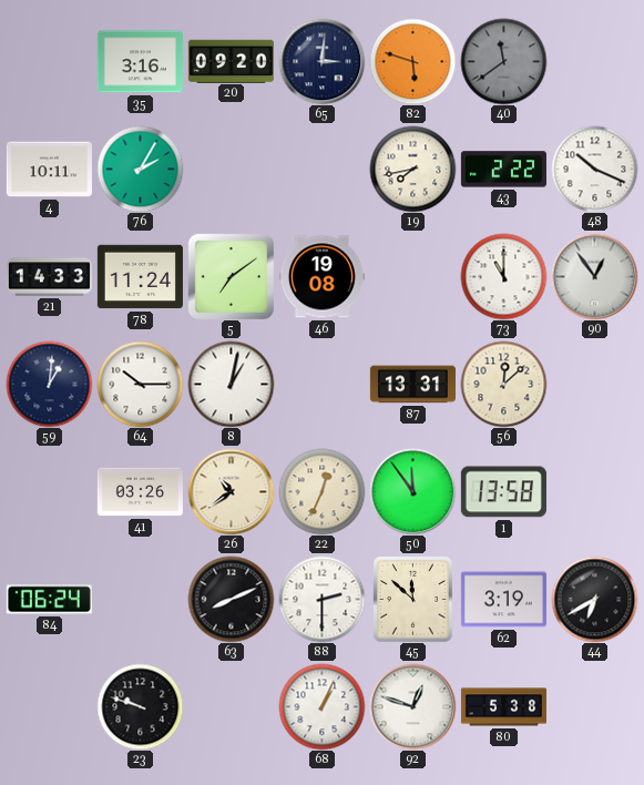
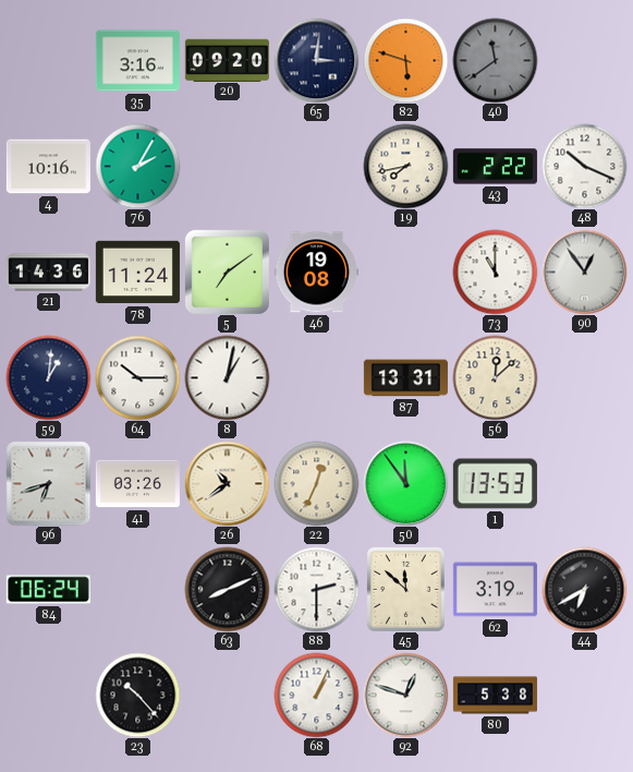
4: 10:11 -> 10:16 (48, 167)
21: 14:33 -> 14:36 (48, 273)
96: none -> 6:42 (48, 483)
1: 13:58 -> 13:53 (495, 484)
23: 9:48 -> 10:23 (137, 695)
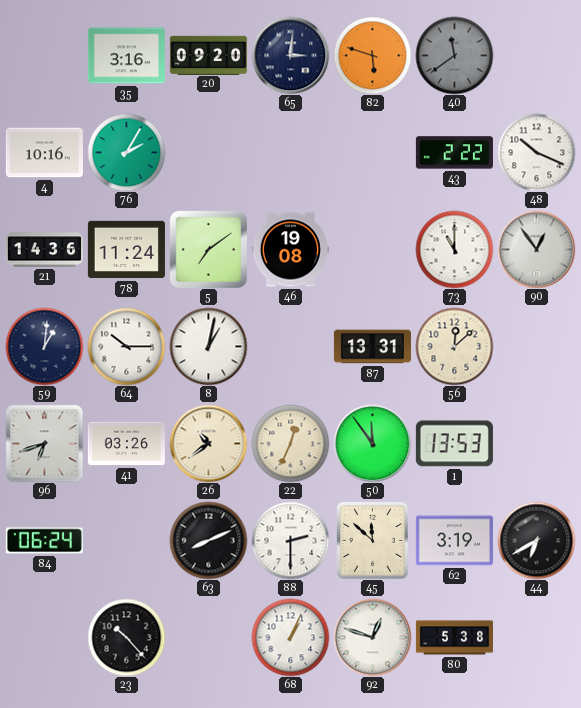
19: 7:43 -> none (405, 166)
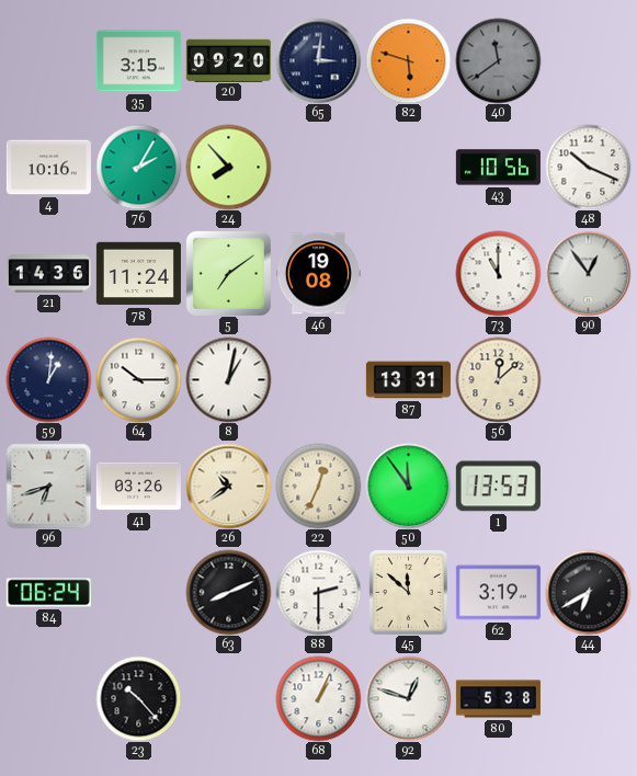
35: 3:16 -> 3:15 (138, 61)
24: none -> 7:53 (228, 167)
43: 2:22 -> 10:56 (498, 168)
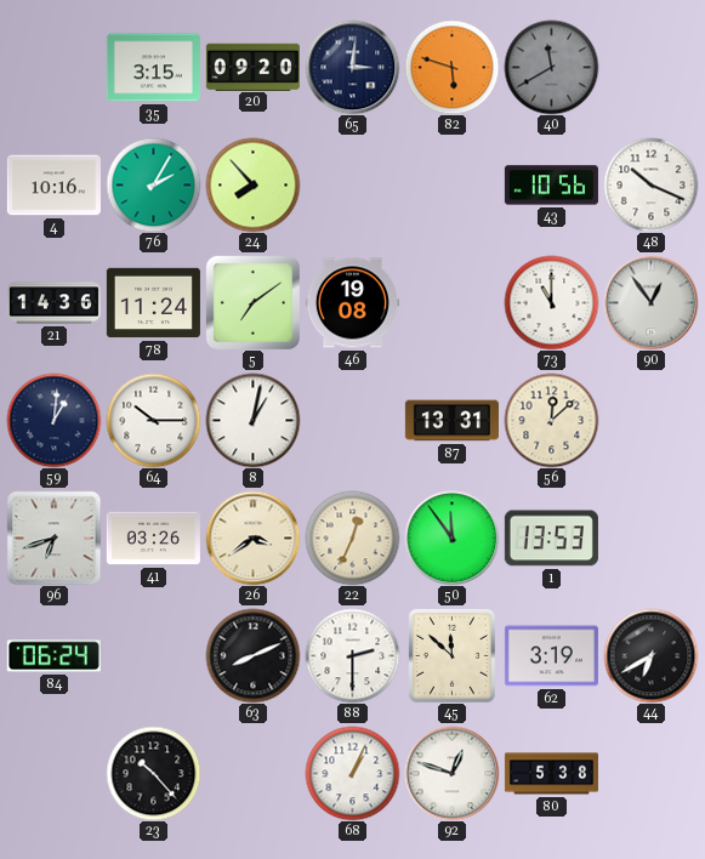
40: 11:39 -> 11:40 (551, 67)
26: 10:39 -> 3:39 (252, 537)
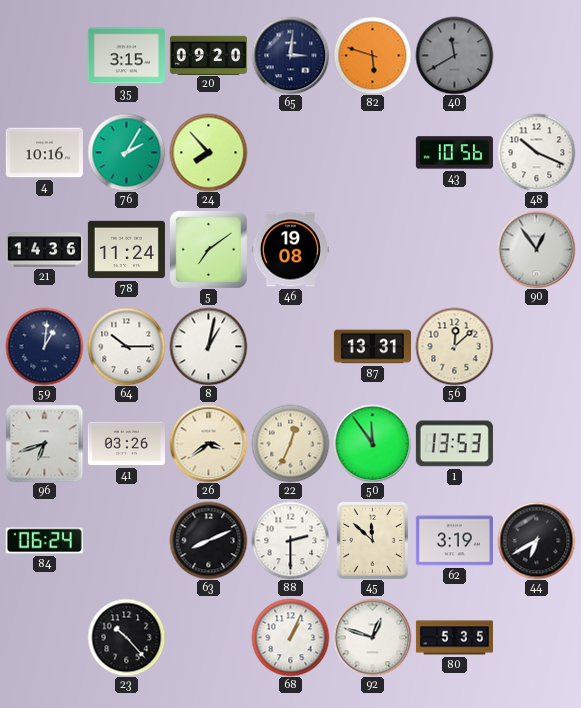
73: 11:00 -> none (551, 302)
80: 5:38 -> 5:35 (454, 638)
